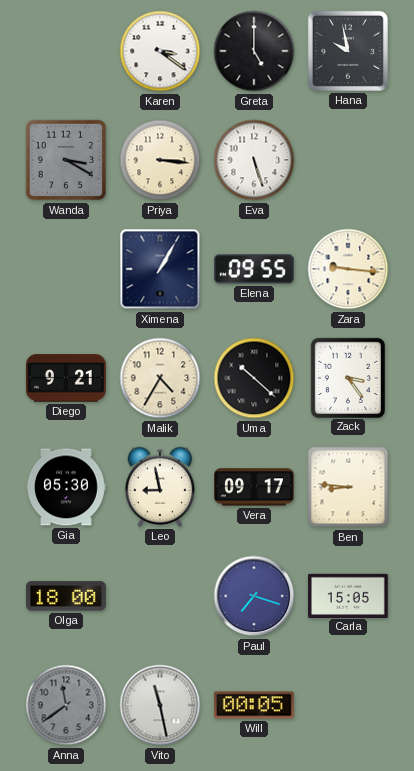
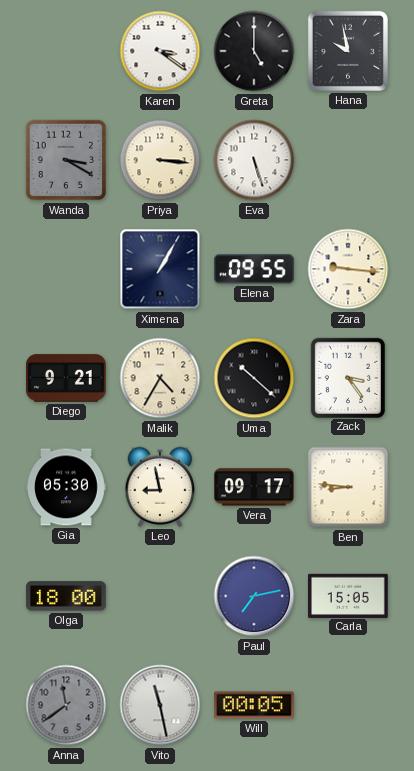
Paul: 7:18 -> 7:13 (254, 596)
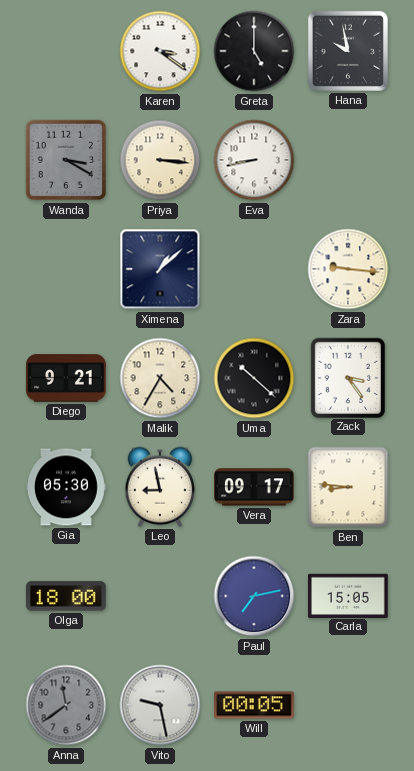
Eva: 5:27 -> 8:43 (254, 160)
Ximena: 1:05 -> 1:08 (160, 269)
Elena: 09:55 -> none (255, 269)
Vito: 11:28 -> 9:28 (160, 705)
